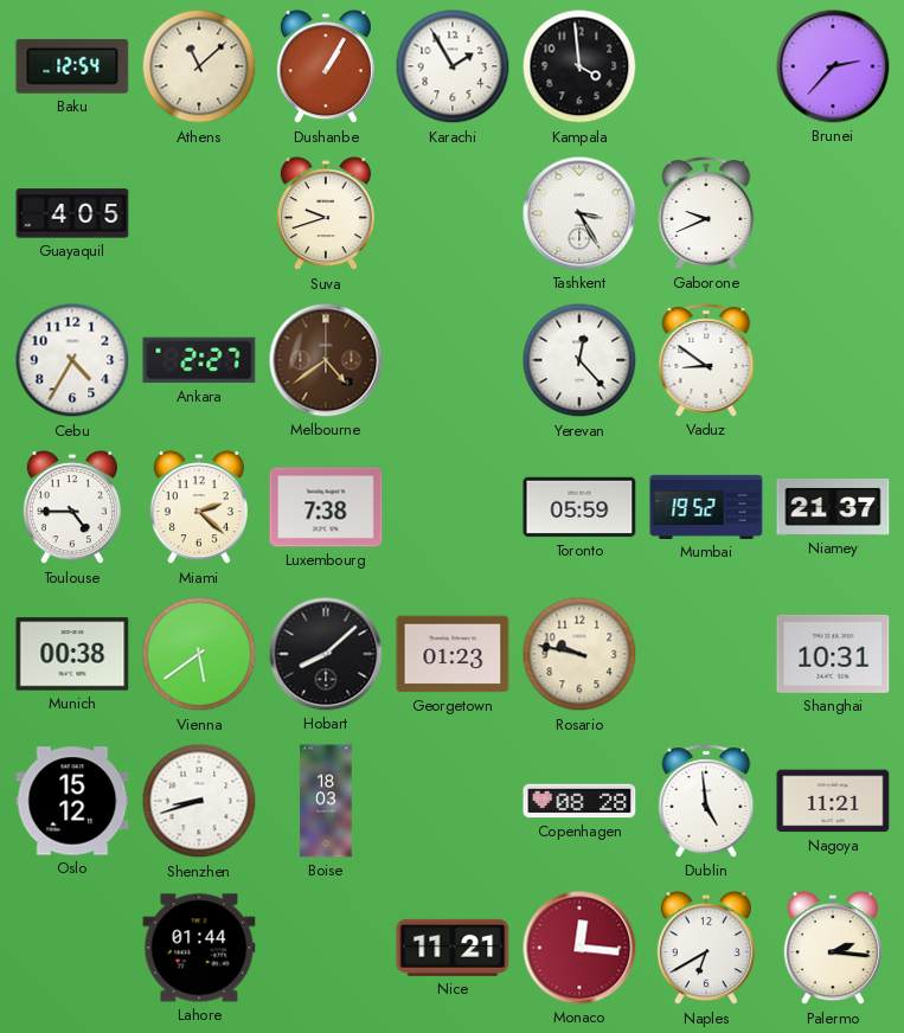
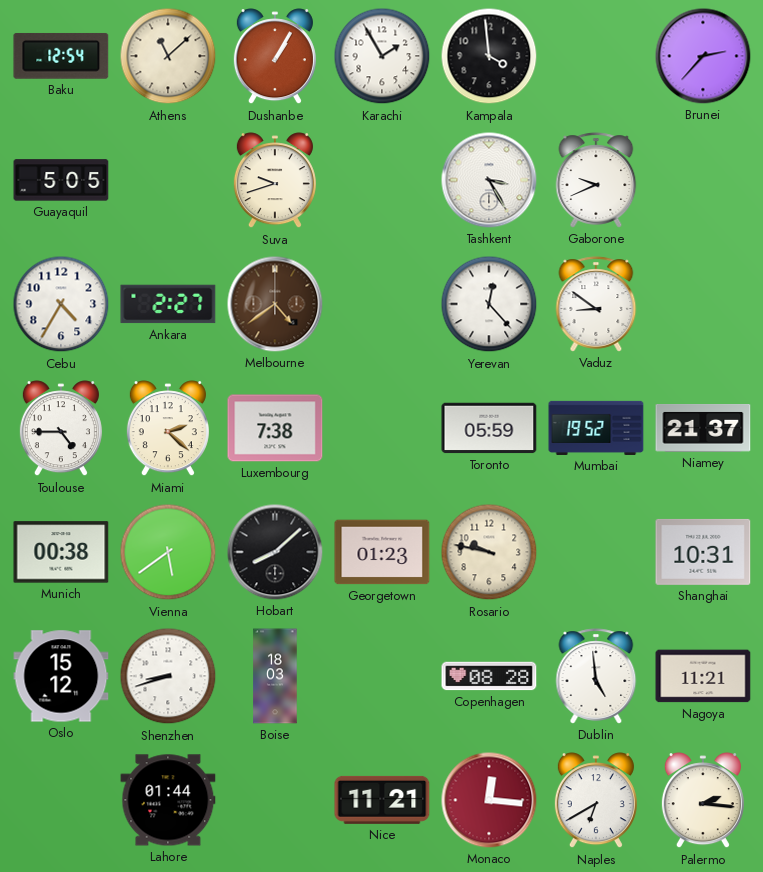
Guayaquil: 4:05 -> 5:05 (61, 180)
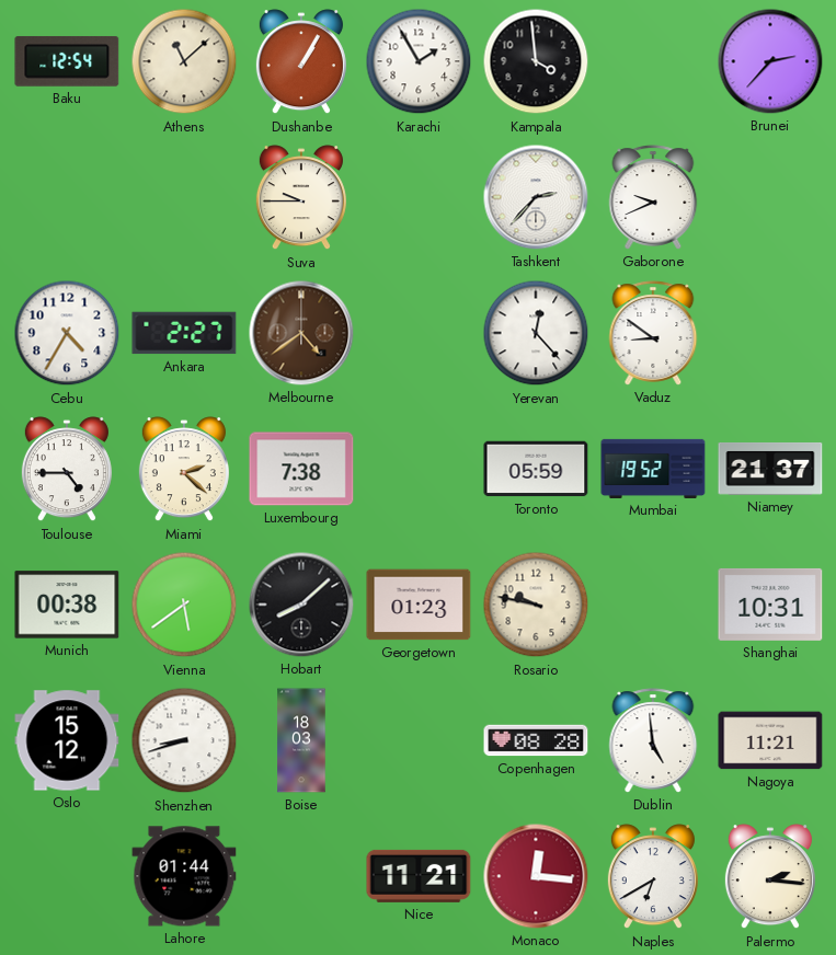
Guayaquil: 5:05 -> none (61, 180)
Suva: 9:42 -> 9:45 (301, 198)
Tashkent: 3:25 -> 2:37 (536, 197)
